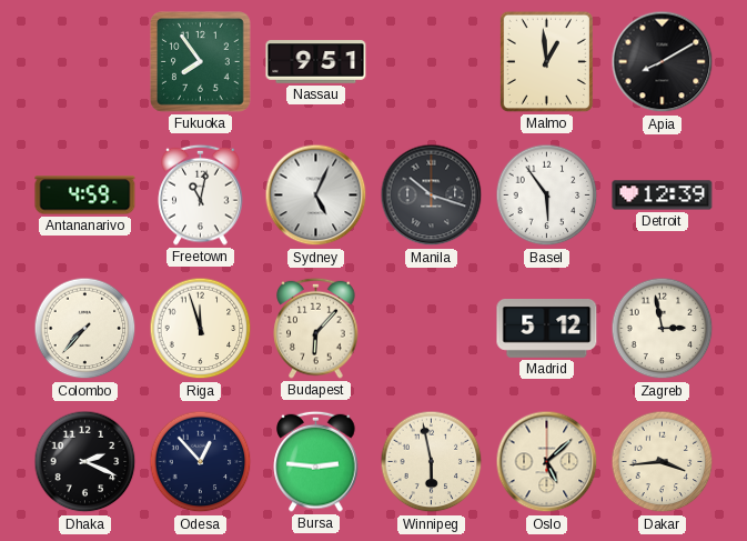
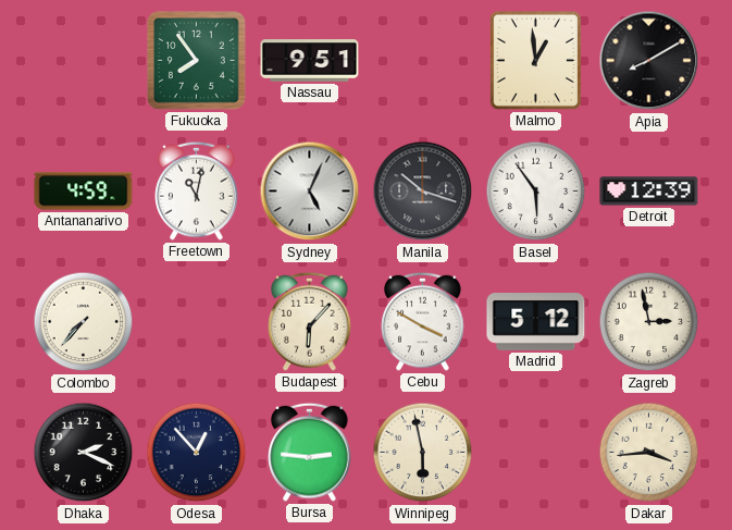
Riga: 11:57 -> none (201, 329)
Cebu: none -> 3:50 (423, 321)
Oslo: 5:08 -> none (547, 462)
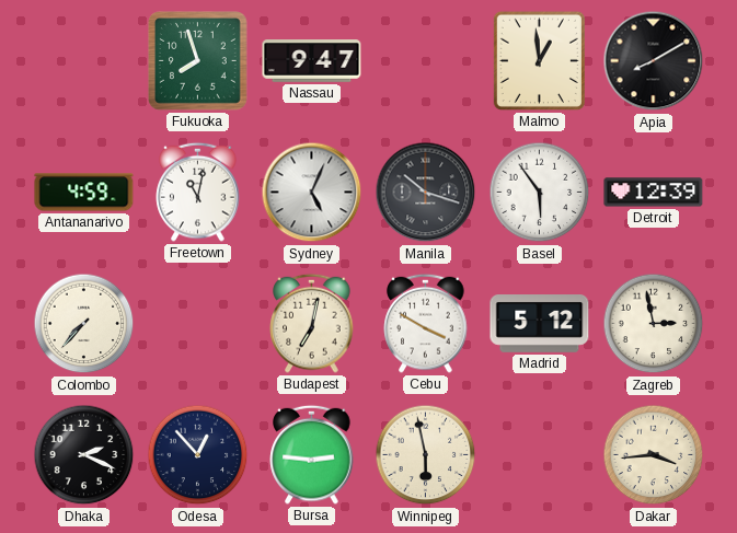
Fukuoka: 7:54 -> 7:57 (198, 61)
Nassau: 9:51 -> 9:47 (312, 61)
Budapest: 6:07 -> 7:02 (312, 323)
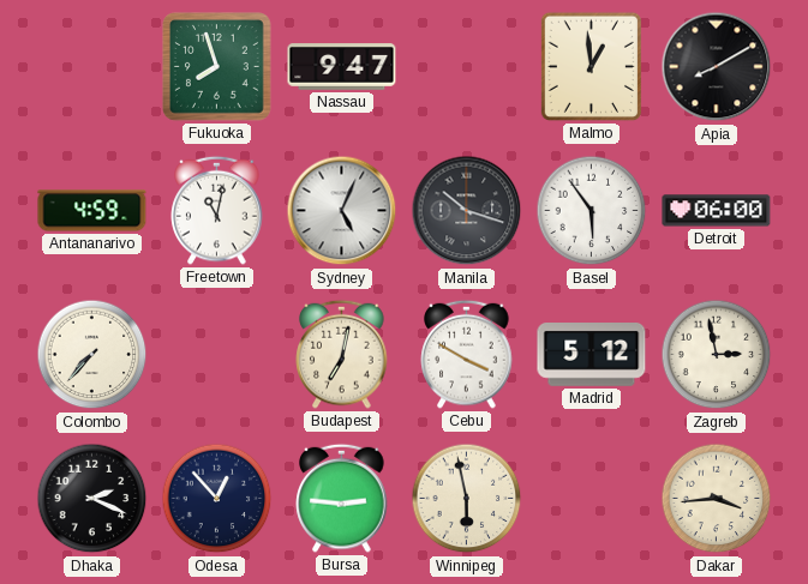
Detroit: 12:39 -> 06:00 (717, 211)
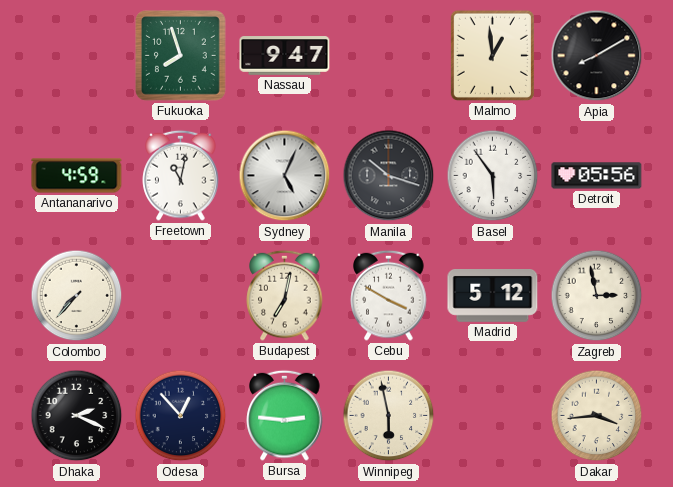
Detroit: 06:00 -> 05:56 (597, 176)
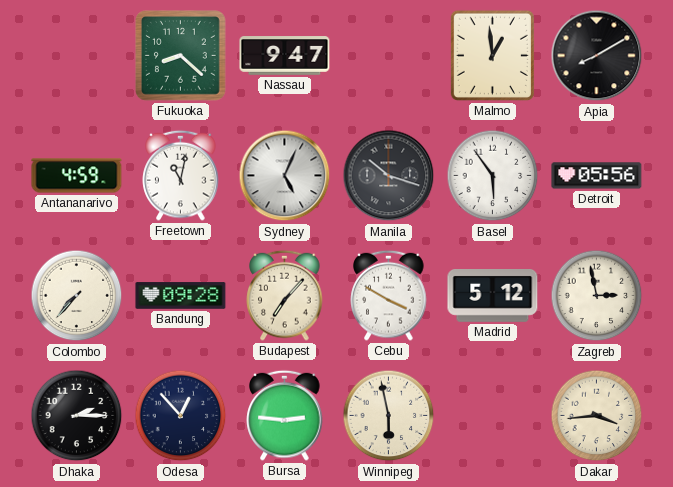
Fukuoka: 7:57 -> 8:22 (181, 56)
Bandung: none -> 09:28 (181, 296)
Budapest: 7:02 -> 7:07 (285, 295)
Dhaka: 2:19 -> 2:15 (77, 416)
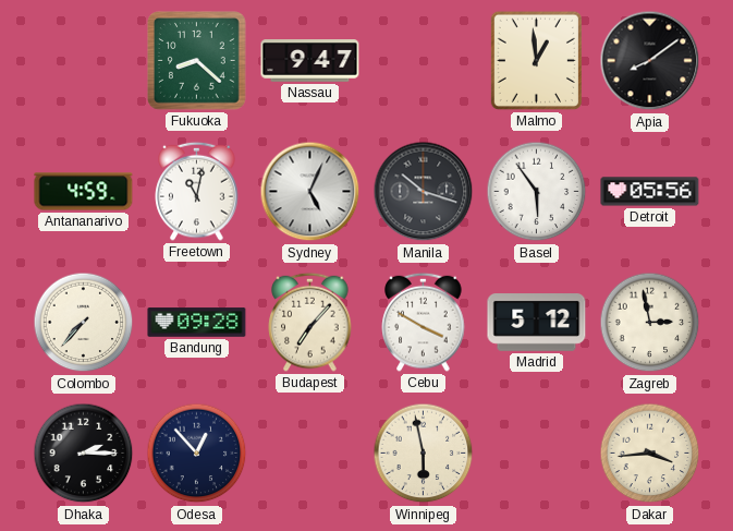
Apia: 8:10 -> 8:09 (650, 61)
Bursa: 2:46 -> none (285, 415)
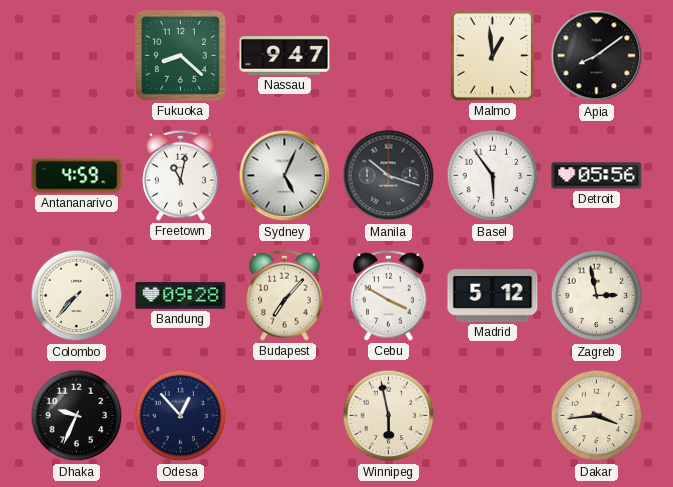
Dhaka: 2:15 -> 9:34 (77, 416)
